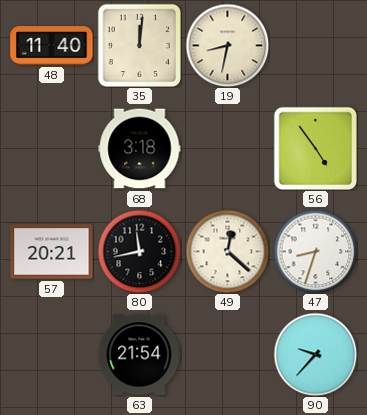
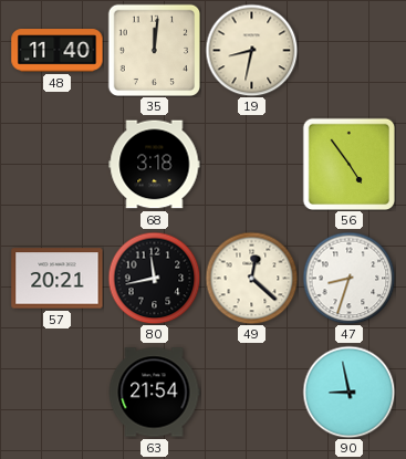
90: 9:37 -> 8:58 (348, 392)
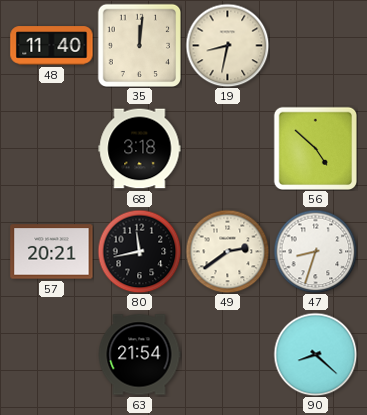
56: 4:54 -> 4:52 (315, 148)
49: 12:22 -> 2:39 (227, 251)
90: 8:58 -> 8:22 (315, 354)
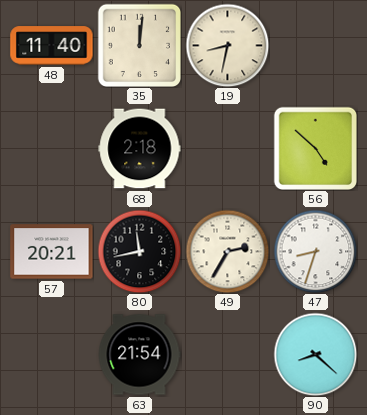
68: 3:18 -> 2:18 (140, 149)
49: 2:39 -> 2:35 (227, 251)
